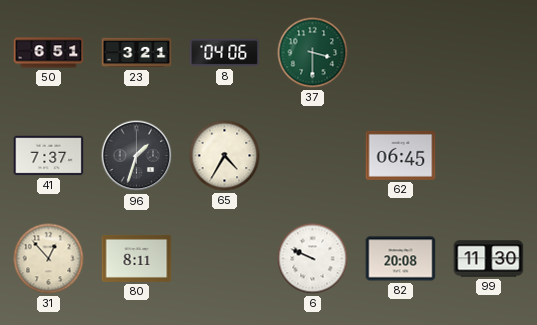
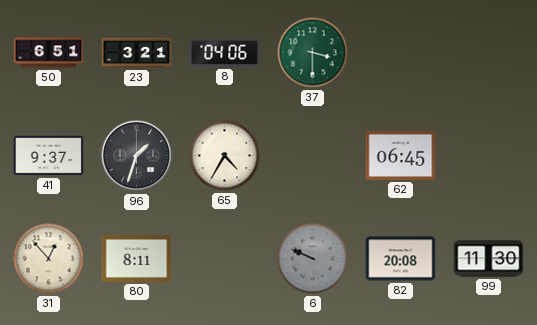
41: 7:37 -> 9:37 (49, 156)
6 dial: white -> grey (313, 259)
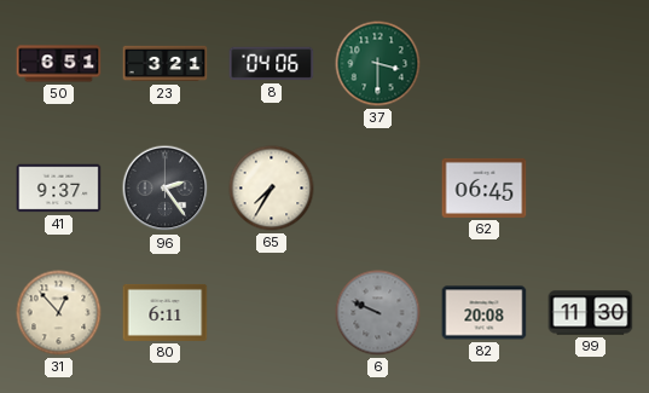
96: 1:33 -> 2:24 (166, 189)
65: 4:35 -> 7:35 (272, 189)
80: 8:11 -> 6:11 (166, 312)
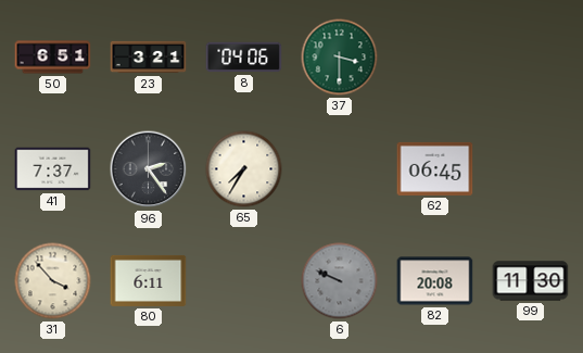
41: 9:37 -> 7:37 (53, 169)
31: 12:53 -> 3:53 (53, 281)
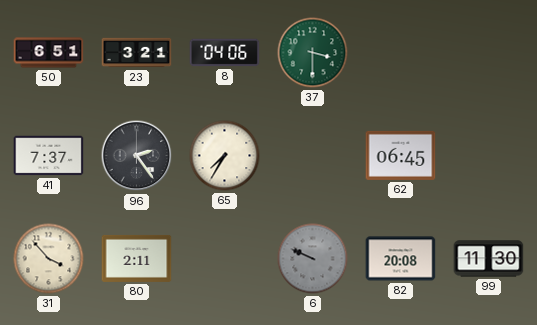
80: 6:11 -> 2:11 (137, 258)
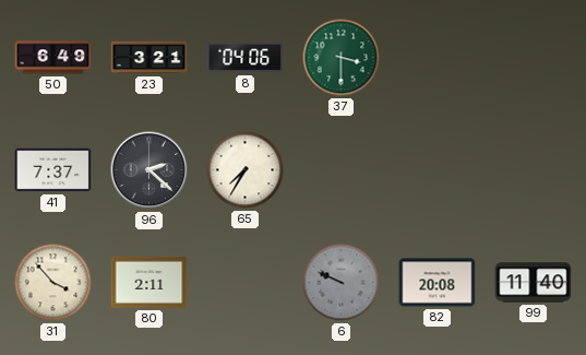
50: 6:51 -> 6:49 (53, 58)
96: 2:24 -> 2:22 (150, 170)
62: 06:45 -> none (401, 155)
99: 11:30 -> 11:40 (534, 283)
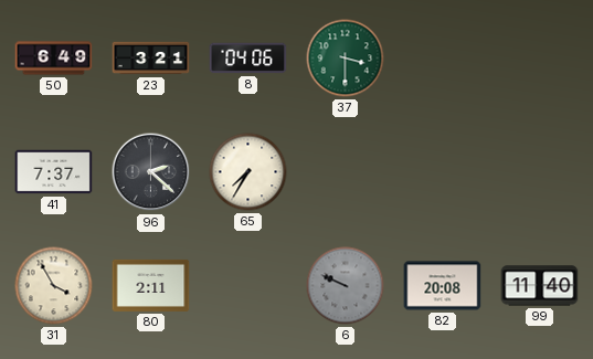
31: 3:53 -> 3:55 (54, 286)
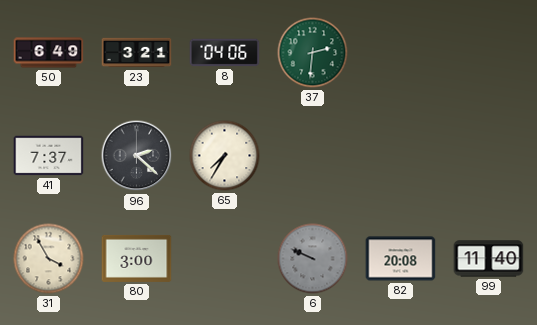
37: 3:30 -> 2:31 (313, 53)
80: 2:11 -> 3:00 (137, 258)
